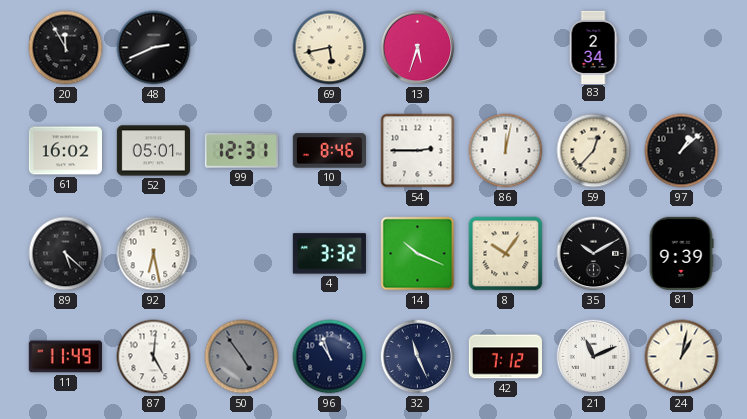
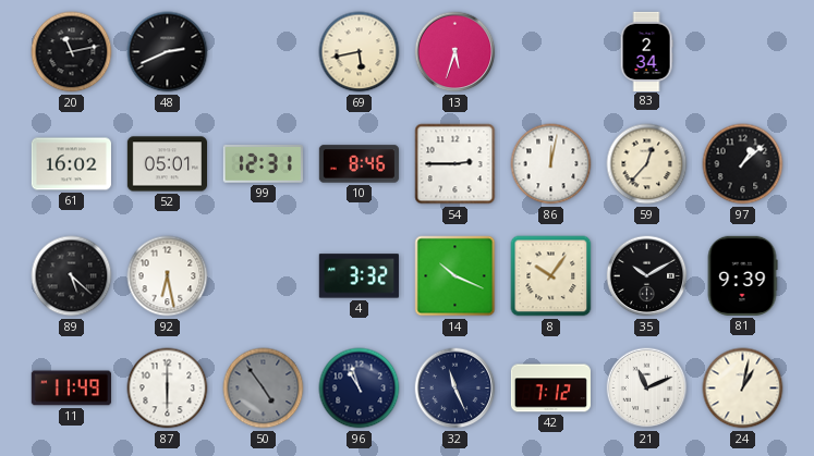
20: 11:55 -> 11:13 (72, 52)
87: 5:01 -> 6:00 (168, 389)
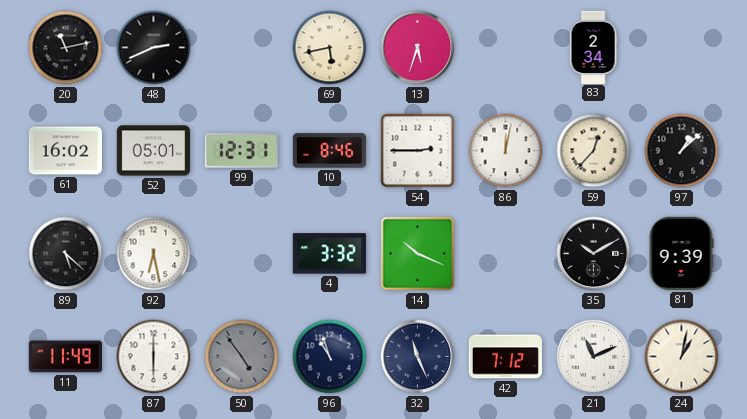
8: 10:06 -> none (551, 276)
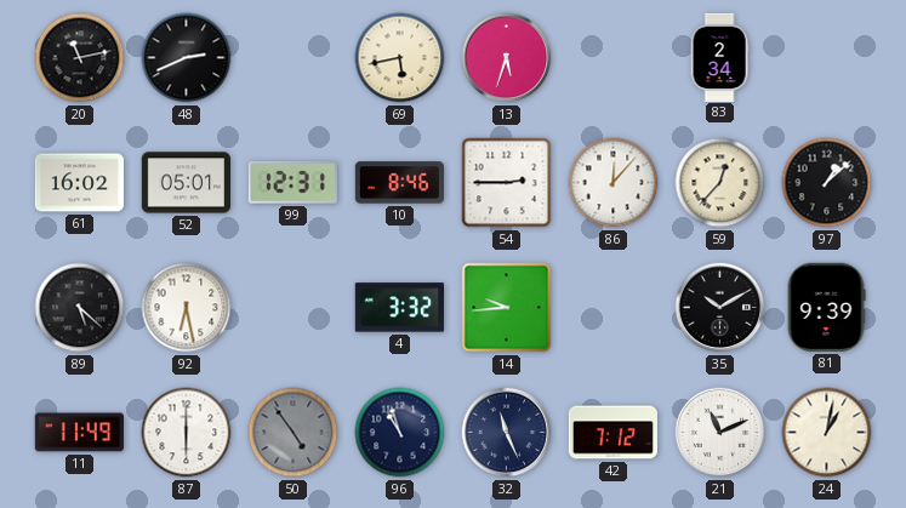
86: 12:02 -> 12:07 (614, 183)
14: 10:19 -> 9:44 (507, 308)
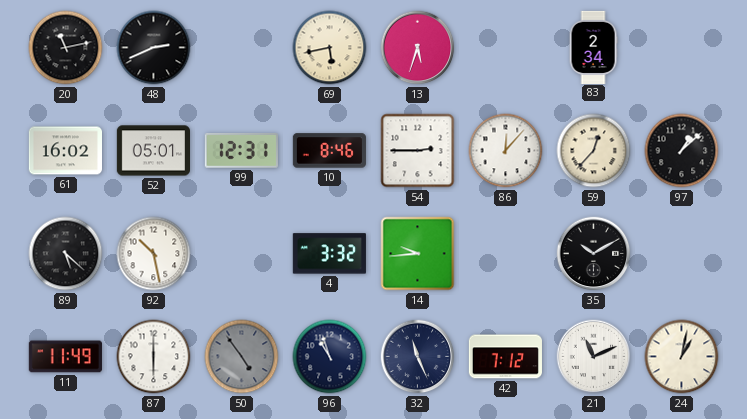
92: 6:28 -> 10:28 (154, 254)
81: 9:39 -> none (826, 307)
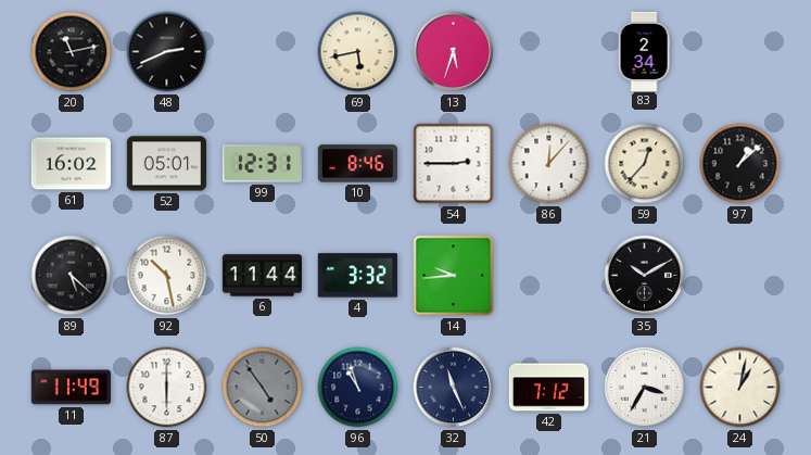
6: none -> 11:44 (262, 276)
21: 11:11 -> 3:35 (645, 388)
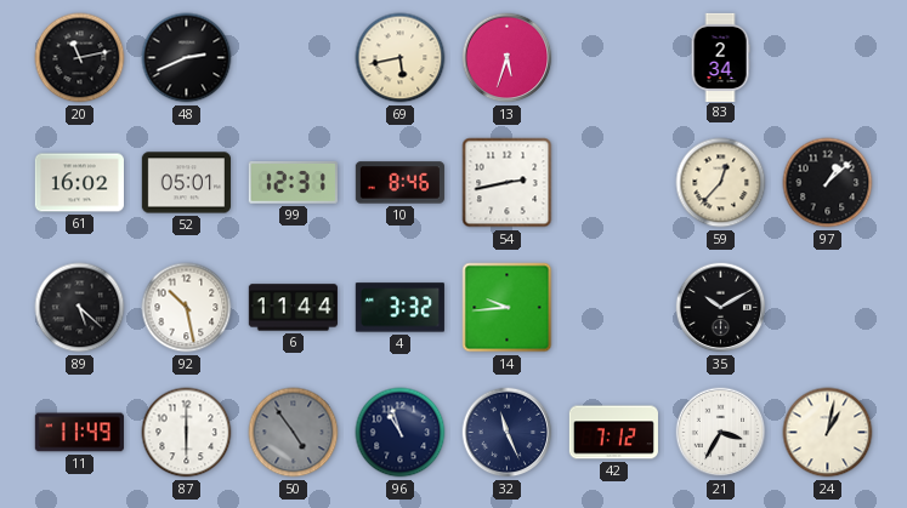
54: 2:45 -> 2:43 (508, 183)
86: 12:07 -> none (549, 164)
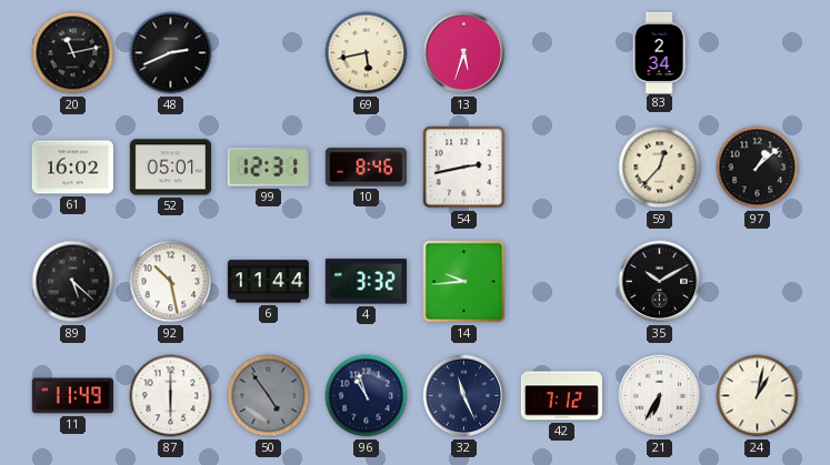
21: 3:35 -> 6:35 (660, 396)
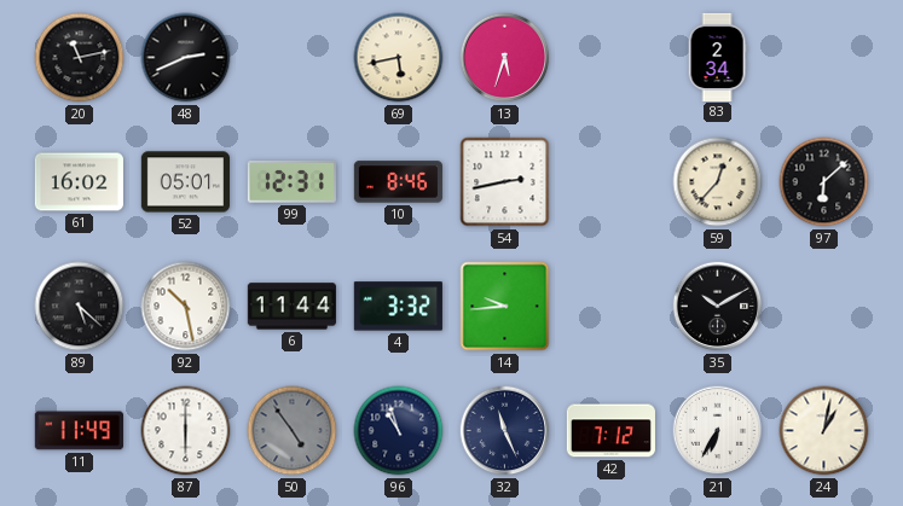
97: 1:08 -> 6:08 (824, 182)
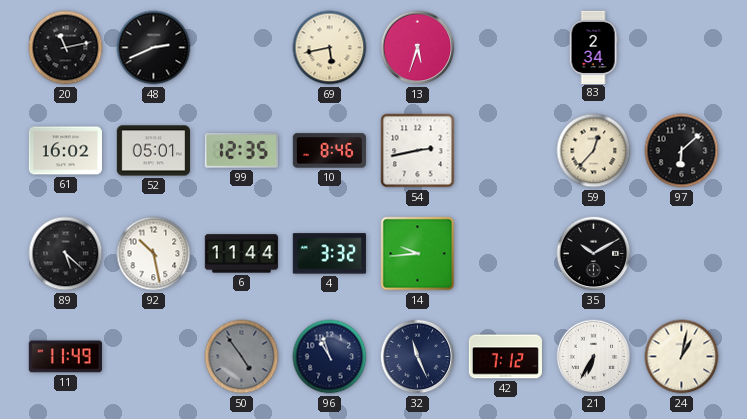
99: 12:31 -> 12:35 (241, 151)
87: 6:00 -> none (186, 431)
